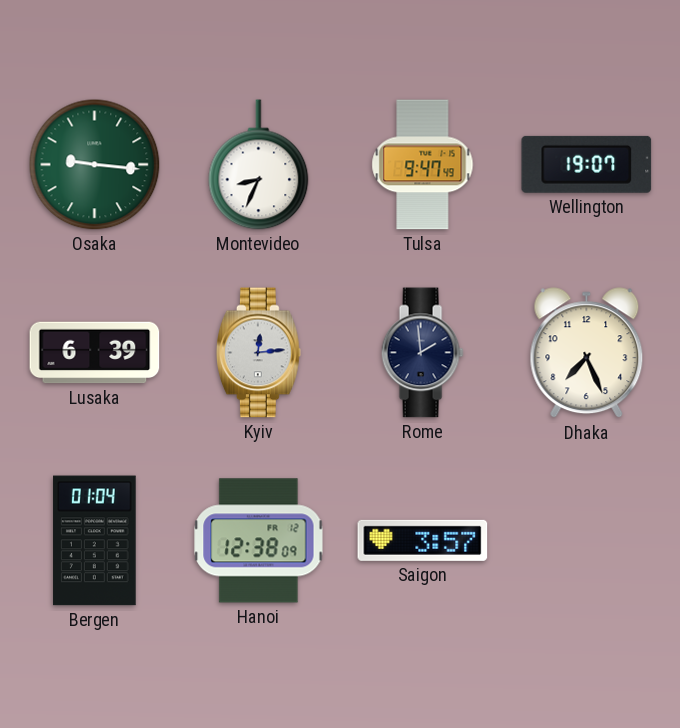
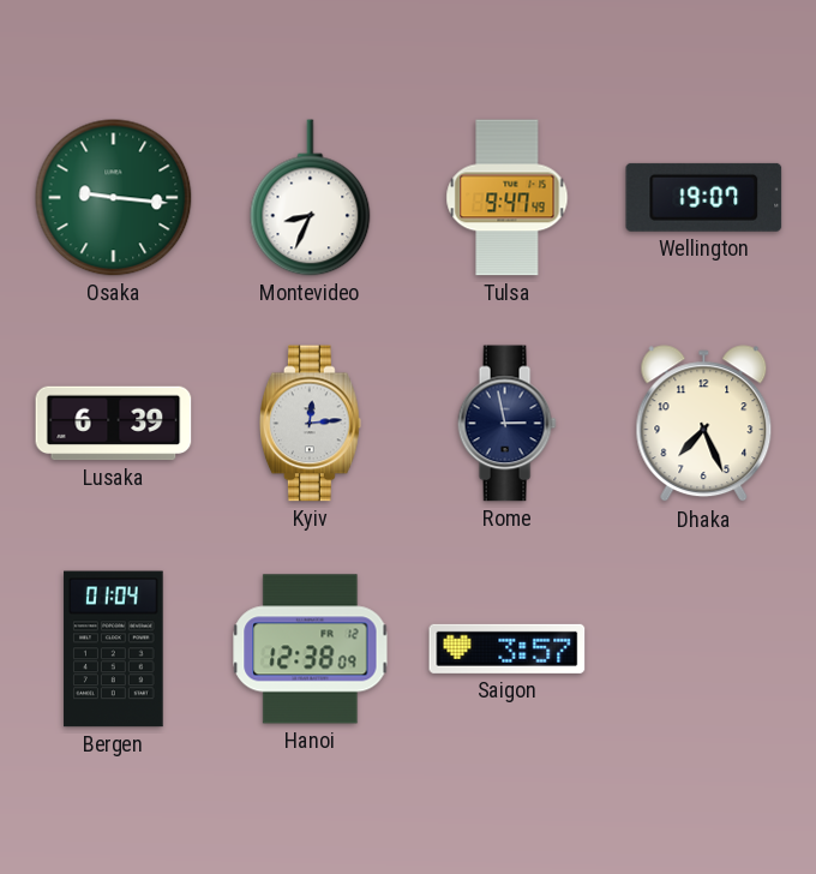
Rome: 1:59 -> 2:58 (506, 424)
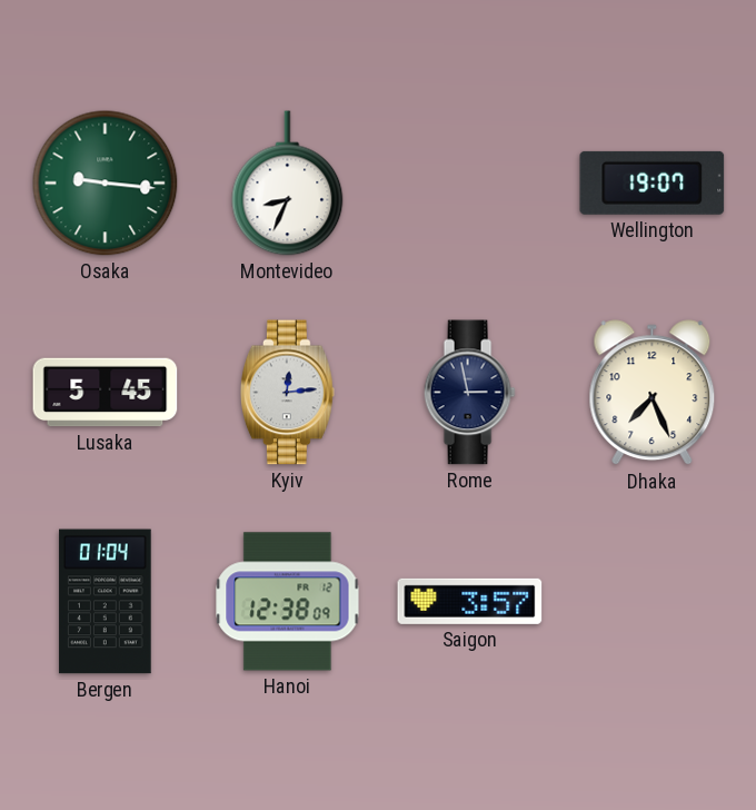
Tulsa: 9:47 -> none (508, 198)
Lusaka: 6:39 -> 5:45 (106, 393)
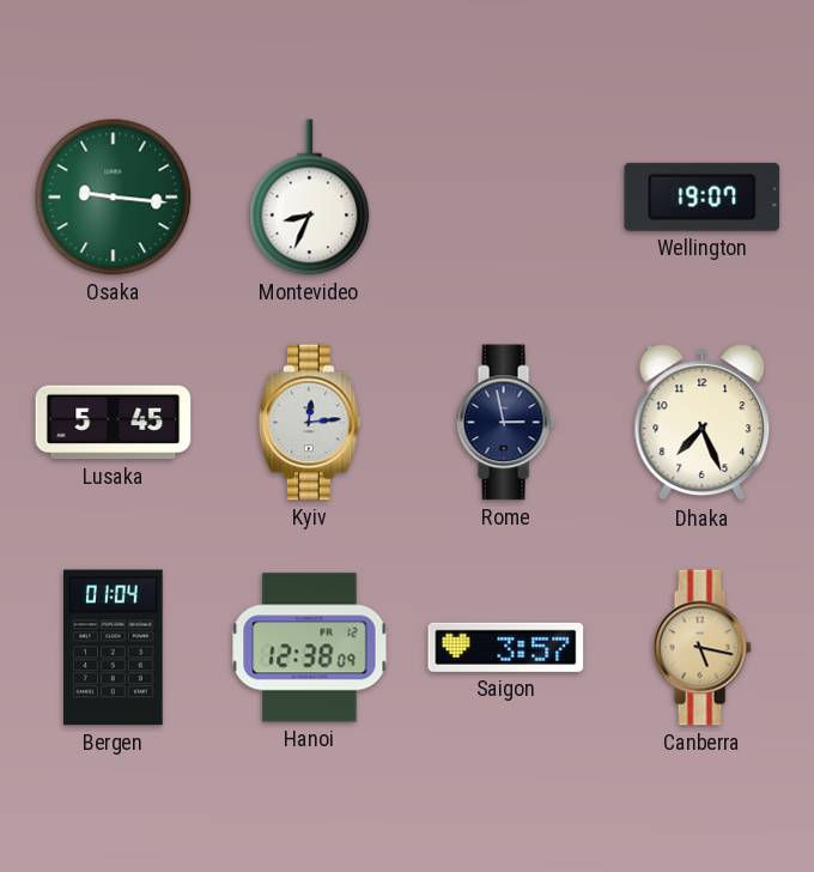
Canberra: none -> 5:17 (701, 648)
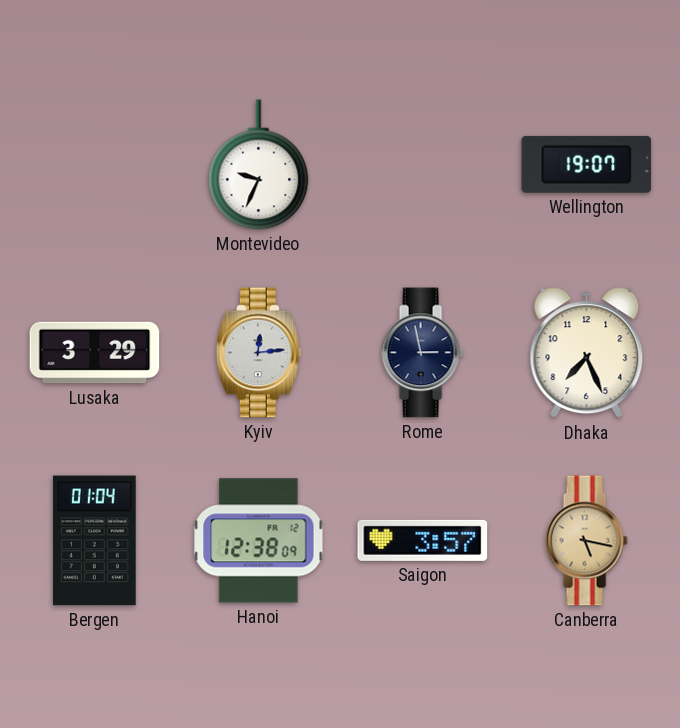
Osaka: 9:16 -> none (114, 198)
Montevideo: 8:34 -> 9:34 (259, 165)
Lusaka: 5:45 -> 3:29 (95, 353)
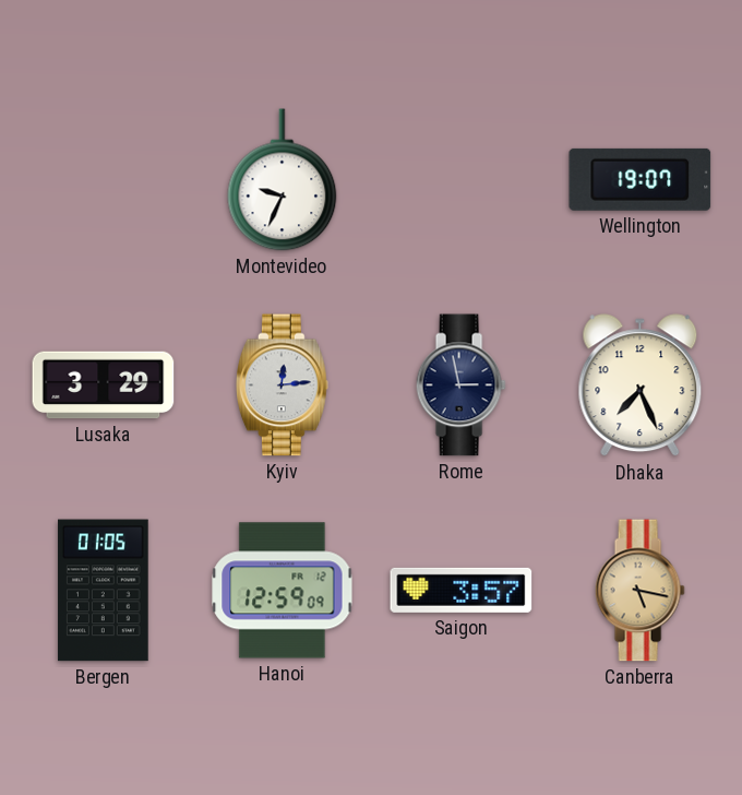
Bergen: 01:04 -> 01:05 (104, 591)
Hanoi: 12:38 -> 12:59 (283, 591)
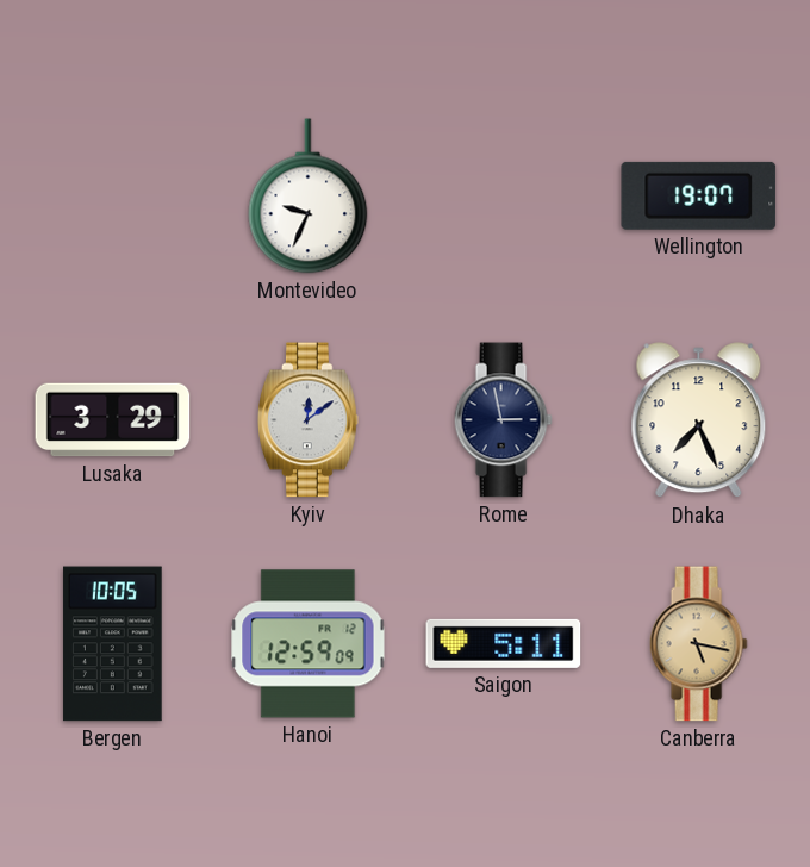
Kyiv: 12:14 -> 12:09 (309, 420)
Bergen: 01:05 -> 10:05 (113, 644)
Saigon: 3:57 -> 5:11 (504, 643)
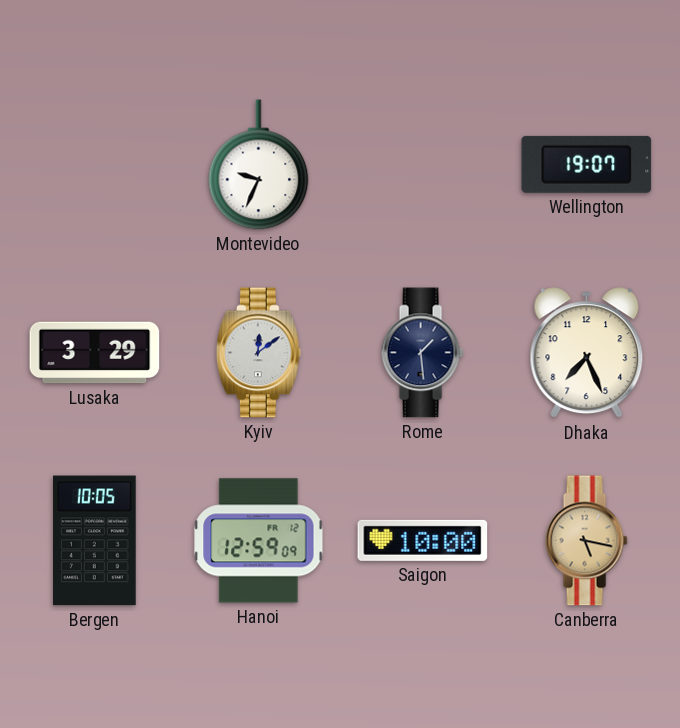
Rome: 2:58 -> 1:29 (422, 353)
Saigon: 5:11 -> 10:00 (423, 540)
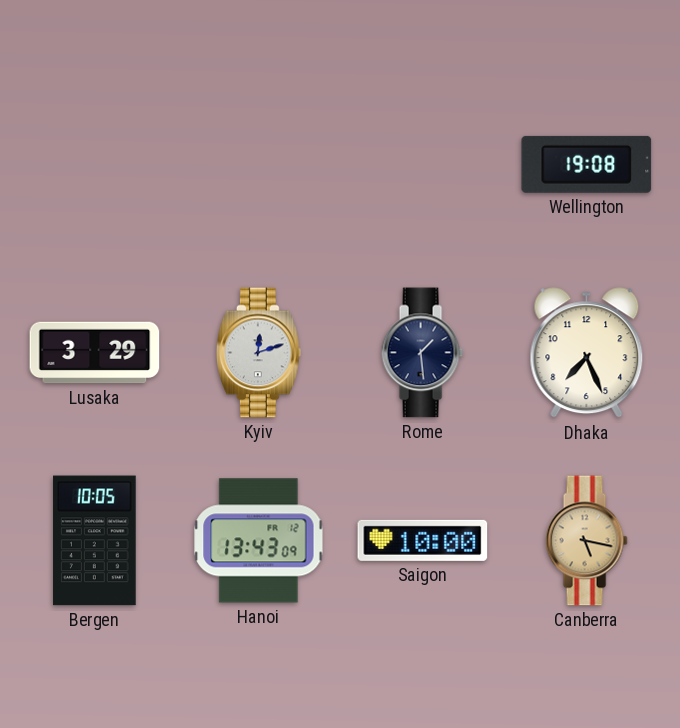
Montevideo: 9:34 -> none (259, 165)
Wellington: 19:07 -> 19:08 (587, 164)
Kyiv: 12:09 -> 12:12 (259, 353)
Hanoi: 12:59 -> 13:43 (259, 541)
